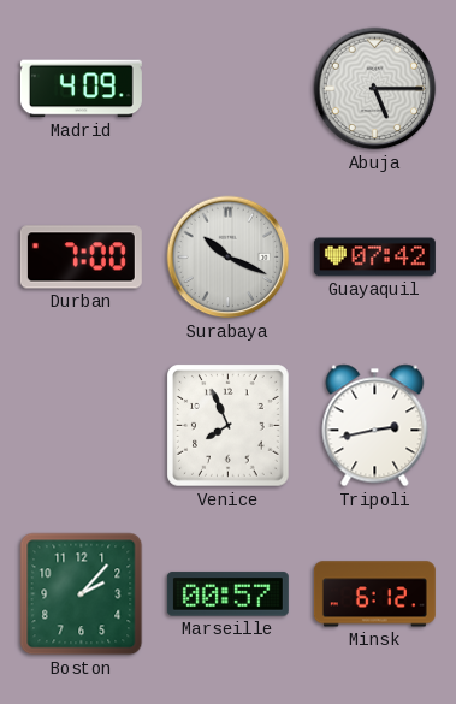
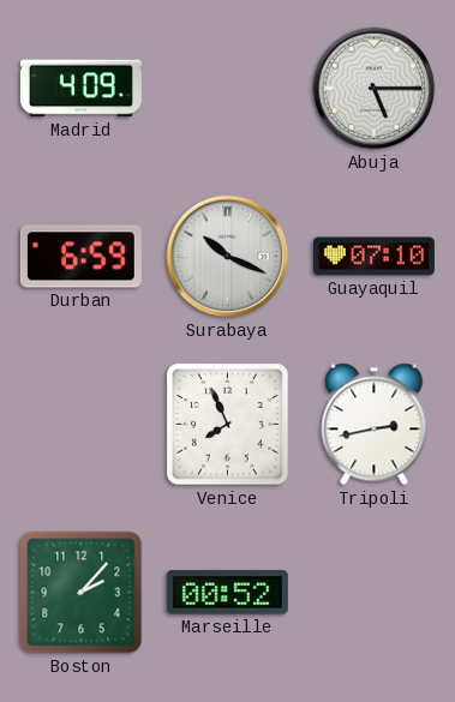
Durban: 7:00 -> 6:59 (80, 257)
Guayaquil: 07:42 -> 07:10 (373, 257)
Marseille: 00:57 -> 00:52 (227, 593)
Minsk: 6:12 -> none (374, 594)
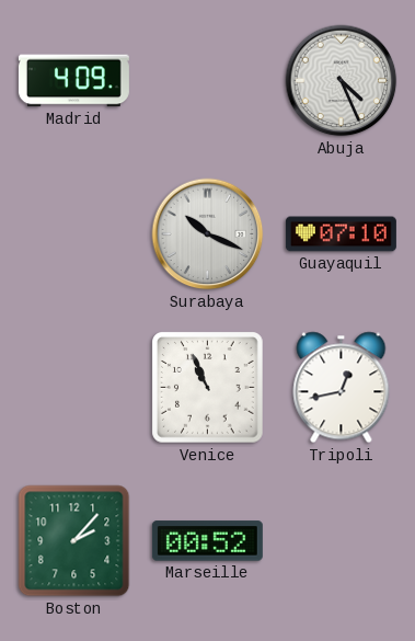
Abuja: 5:15 -> 4:26 (342, 81)
Durban: 6:59 -> none (80, 257)
Venice: 7:56 -> 10:56 (208, 388)
Tripoli: 2:43 -> 12:43 (342, 388)
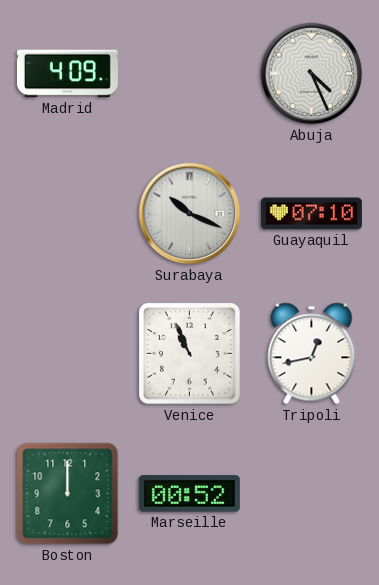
Boston: 2:07 -> 12:00 (68, 494)
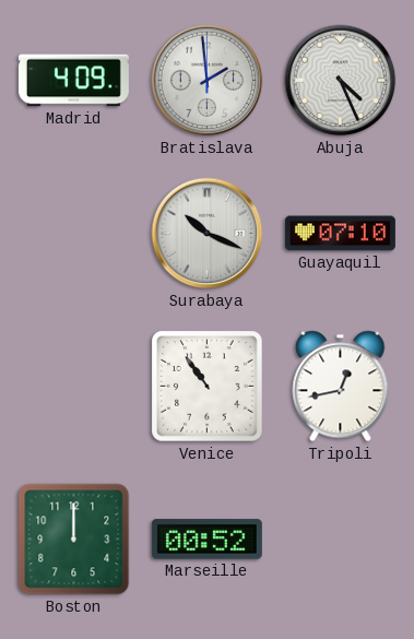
Bratislava: none -> 1:59 (208, 81)
Venice: 10:56 -> 10:54 (208, 387)
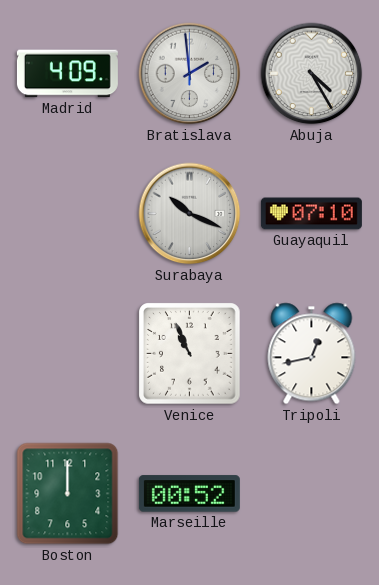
Abuja: 4:26 -> 4:25 (312, 74)
Venice: 10:54 -> 10:56 (190, 354)
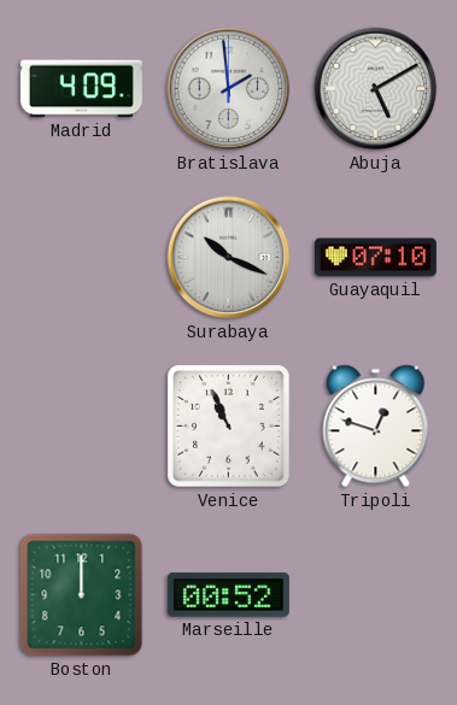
Abuja: 4:25 -> 5:10 (376, 89)
Tripoli: 12:43 -> 12:48 (376, 427)
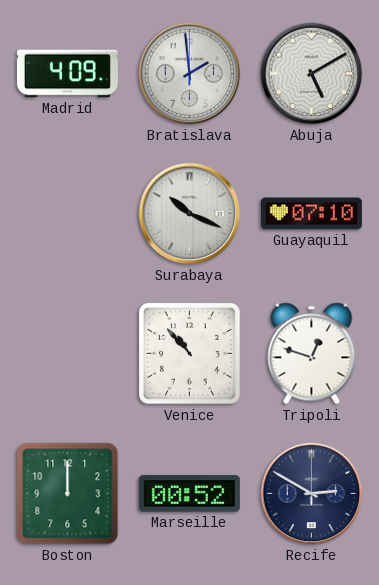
Venice: 10:56 -> 10:53 (190, 354)
Recife: none -> 2:50 (312, 494)
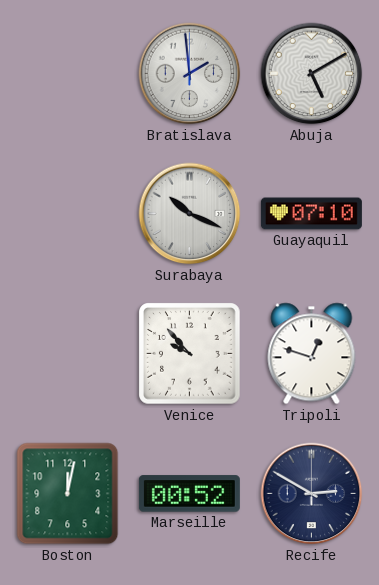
Madrid: 4:09 -> none (67, 74)
Venice: 10:53 -> 9:53 (190, 354)
Boston: 12:00 -> 12:02 (68, 494)
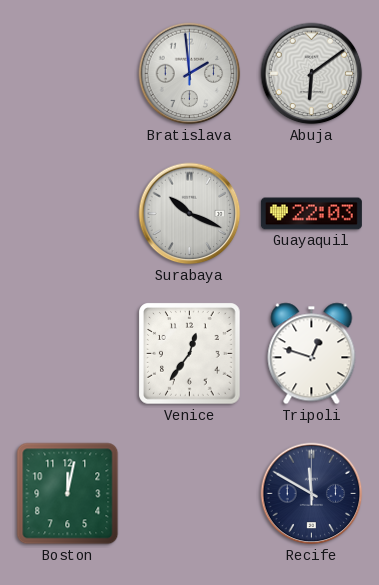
Abuja: 5:10 -> 6:09 (312, 74)
Guayaquil: 07:10 -> 22:03 (311, 214)
Venice: 9:53 -> 12:36 (190, 354)
Marseille: 00:52 -> none (189, 494)
Recife: 2:50 -> 11:50 (312, 494)
